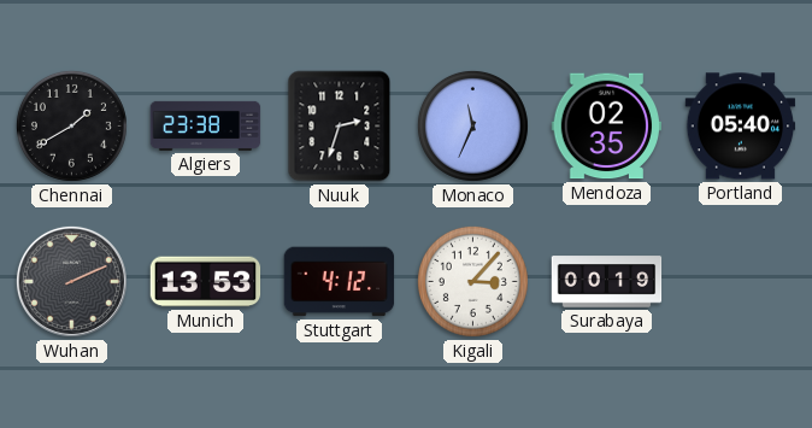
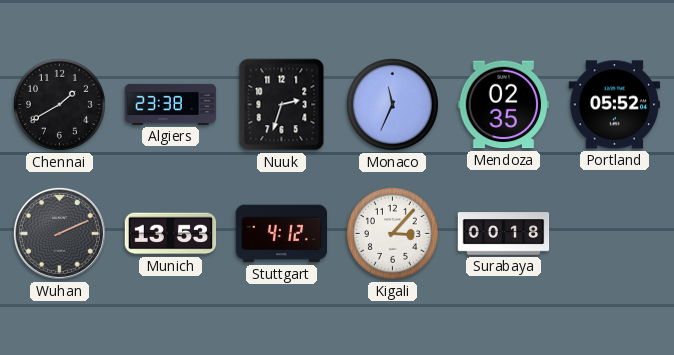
Portland: 05:40 -> 05:52 (615, 105)
Surabaya: 00:19 -> 00:18 (504, 234)
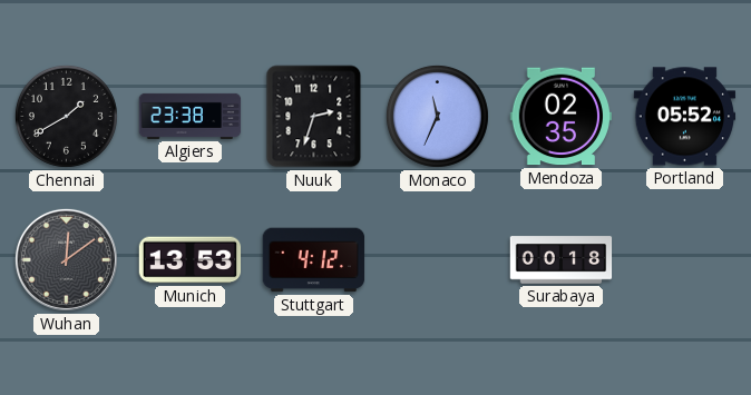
Wuhan: 2:11 -> 12:09 (66, 259)
Kigali: 3:07 -> none (392, 233)
